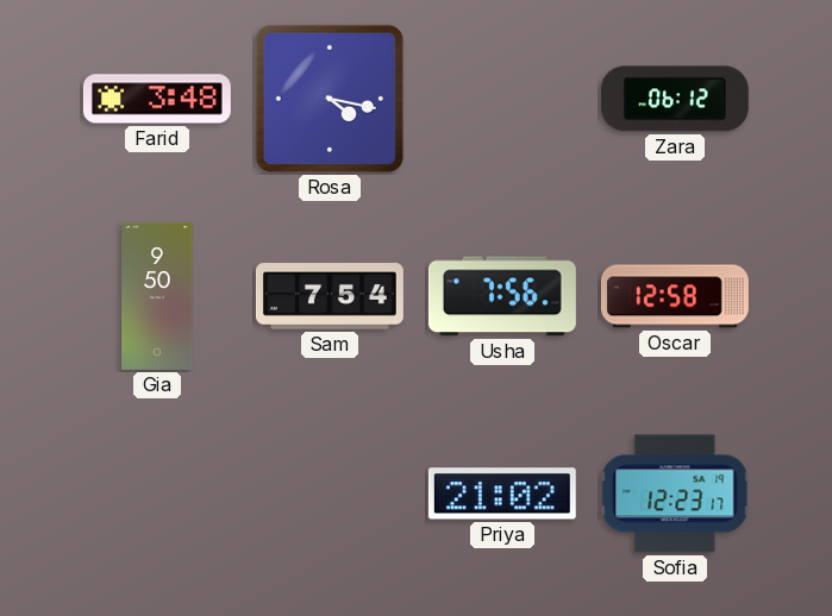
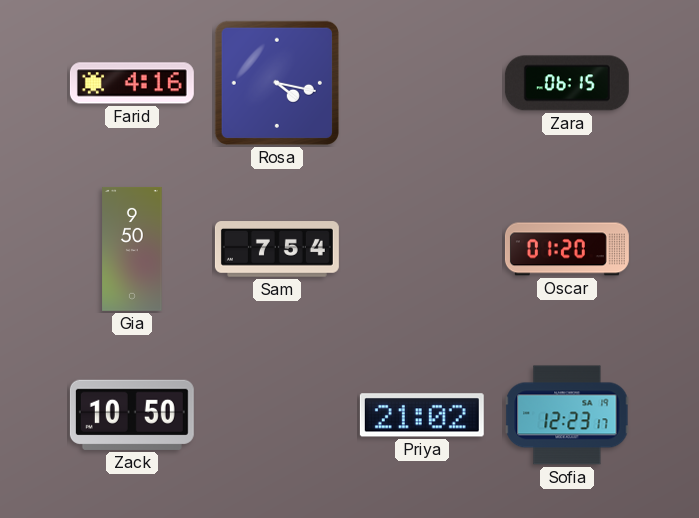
Farid: 3:48 -> 4:16 (132, 83)
Zara: 06:12 -> 06:15 (567, 83)
Usha: 7:56 -> none (502, 296)
Oscar: 12:58 -> 01:20 (567, 249)
Zack: none -> 10:50 (132, 415)
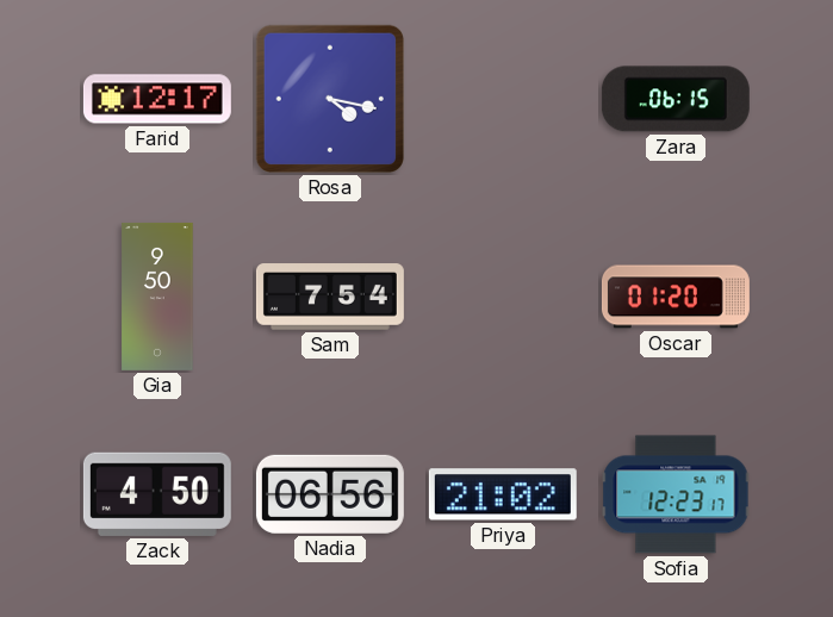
Farid: 4:16 -> 12:17 (157, 99)
Zack: 10:50 -> 4:50 (157, 494)
Nadia: none -> 06:56 (330, 494)
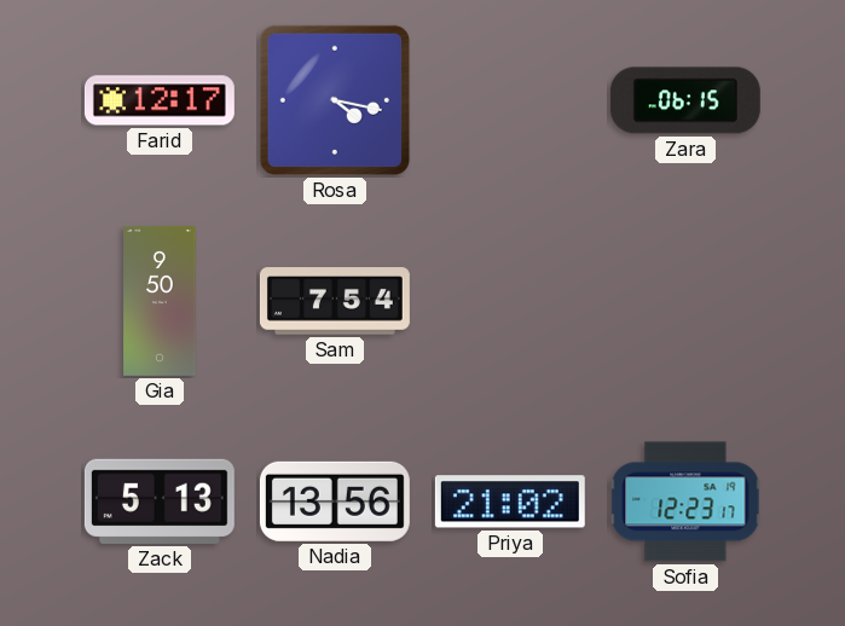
Oscar: 01:20 -> none (676, 297)
Zack: 4:50 -> 5:13 (160, 502)
Nadia: 06:56 -> 13:56 (335, 502)
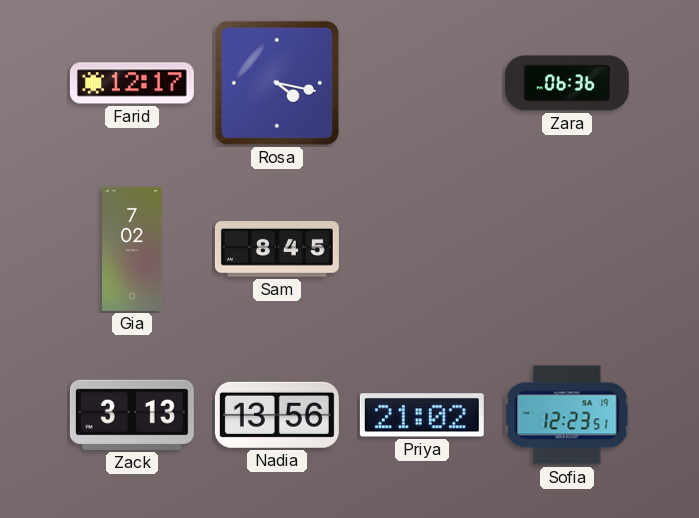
Zara: 06:15 -> 06:36 (567, 83)
Gia: 9:50 -> 7:02 (132, 249)
Sam: 7:54 -> 8:45 (277, 249)
Zack: 5:13 -> 3:13 (132, 415)
Sofia: 12:23:17 -> 12:23:51 (567, 415)
